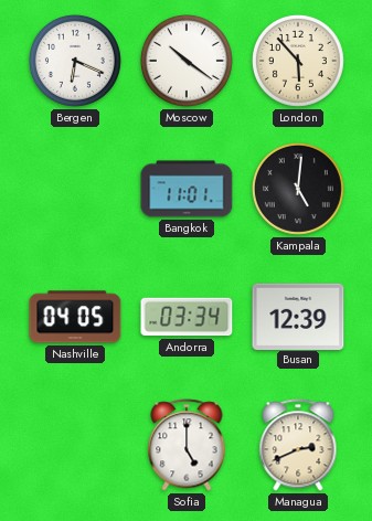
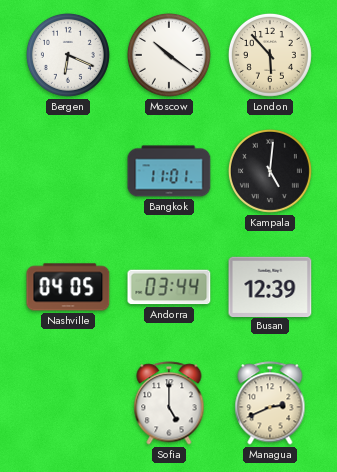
Andorra: 03:34 -> 03:44 (169, 287)
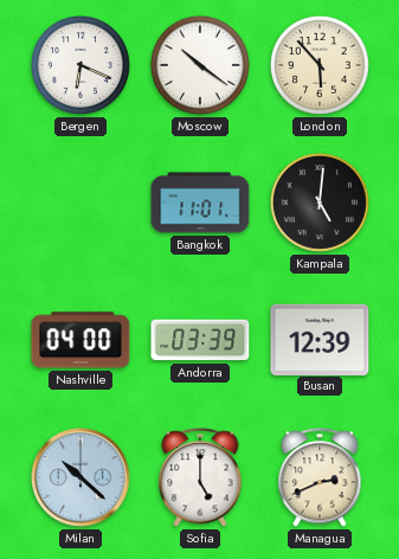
Nashville: 04:05 -> 04:00 (81, 340)
Andorra: 03:44 -> 03:39 (200, 340)
Milan: none -> 10:22 (81, 477)
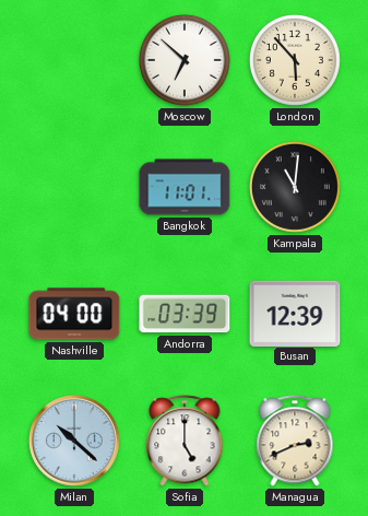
Bergen: 6:19 -> none (81, 65)
Moscow: 10:21 -> 6:52 (185, 60)
Kampala: 5:01 -> 11:01 (295, 187)
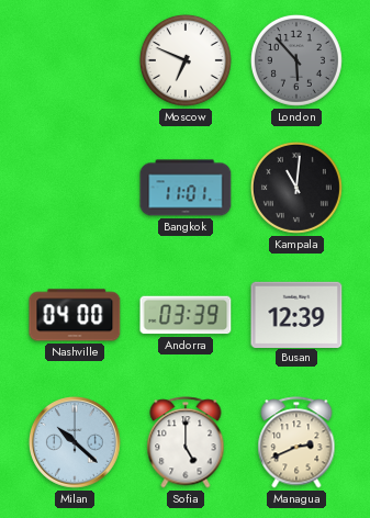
Moscow: 6:52 -> 6:49 (186, 60)
London dial: cream -> grey (296, 60)
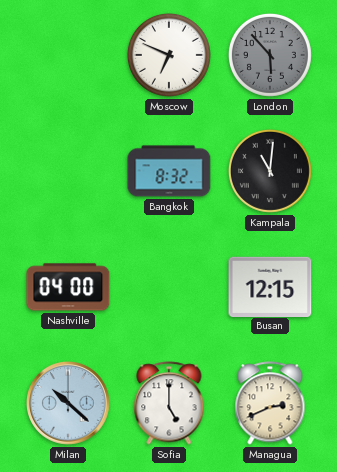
Bangkok: 11:01 -> 8:32 (169, 171)
Andorra: 03:39 -> none (186, 315)
Busan: 12:39 -> 12:15 (270, 286)
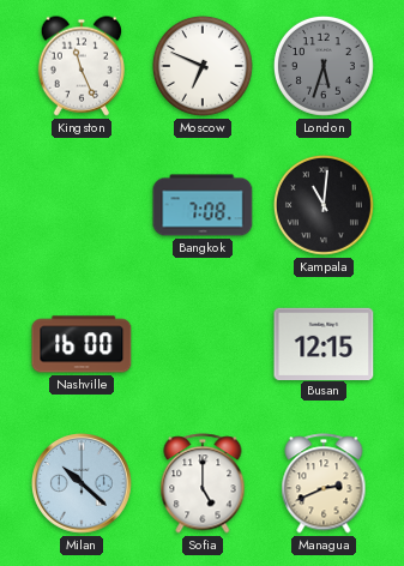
Kingston: none -> 11:26 (82, 66)
London: 5:53 -> 5:33 (324, 66)
Bangkok: 8:32 -> 7:08 (203, 205)
Nashville: 04:00 -> 16:00 (82, 344)
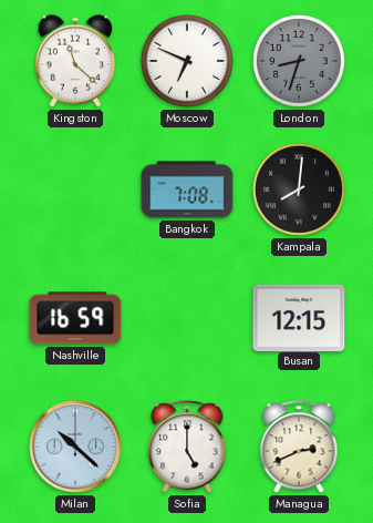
Kingston: 11:26 -> 11:22 (75, 61)
London: 5:33 -> 8:33 (299, 61)
Kampala: 11:01 -> 8:01 (299, 189)
Nashville: 16:00 -> 16:59 (75, 318)
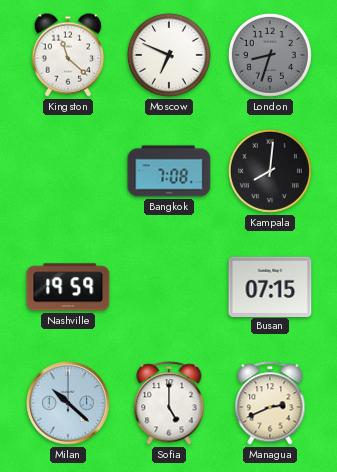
Nashville: 16:59 -> 19:59 (68, 287)
Busan: 12:15 -> 07:15 (270, 286)
